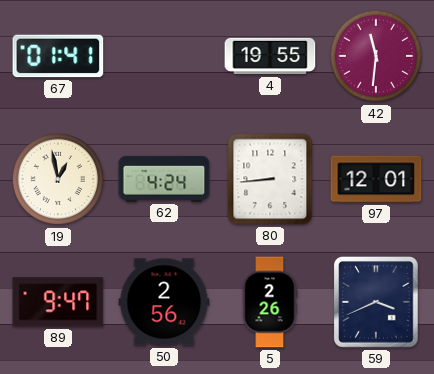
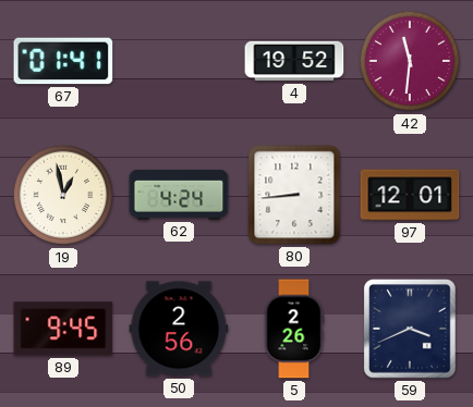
4: 19:55 -> 19:52 (294, 61)
89: 9:47 -> 9:45 (63, 329)
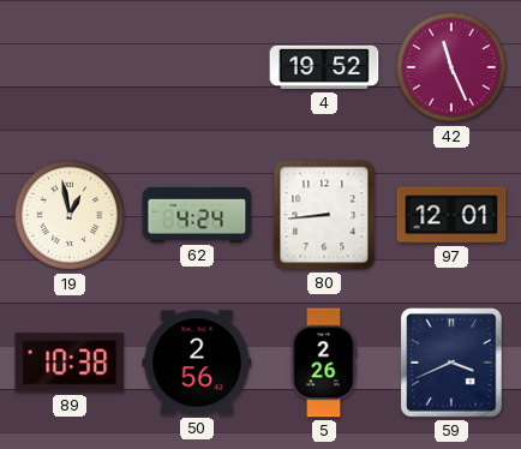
67: 01:41 -> none (63, 61)
42: 11:31 -> 11:26 (451, 67)
89: 9:45 -> 10:38 (70, 363)
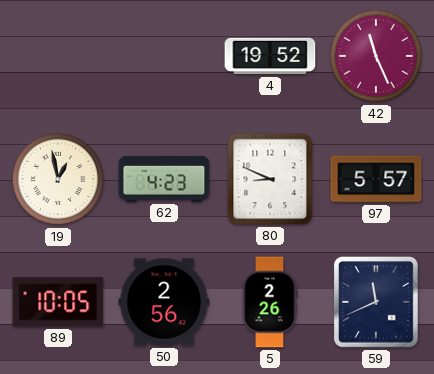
62: 4:24 -> 4:23 (164, 179)
80: 8:44 -> 8:49 (270, 179)
97: 12:01 -> 5:57 (376, 179)
89: 10:38 -> 10:05 (58, 302)
59: 3:41 -> 11:41 (377, 303)
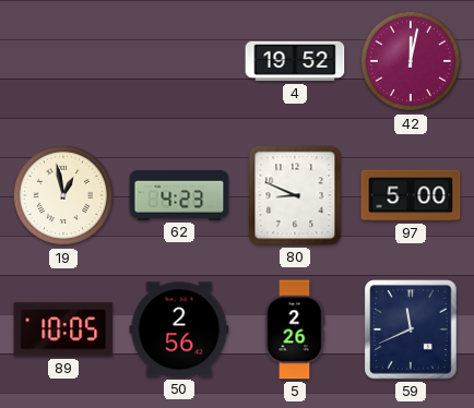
42: 11:26 -> 12:02 (411, 61)
97: 5:57 -> 5:00 (411, 195)
